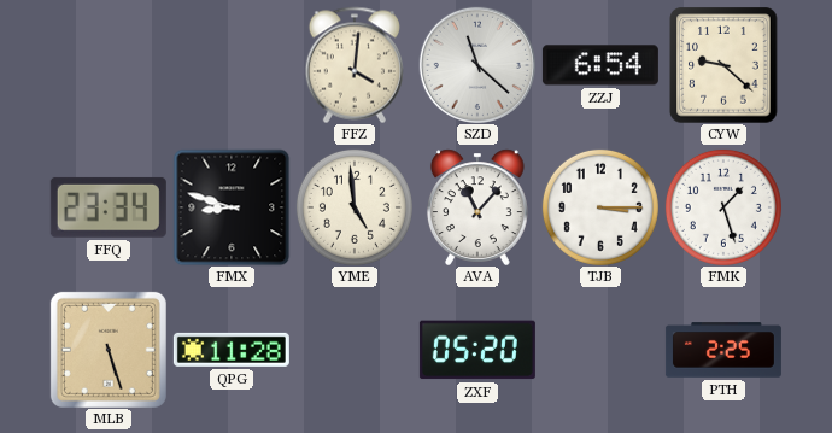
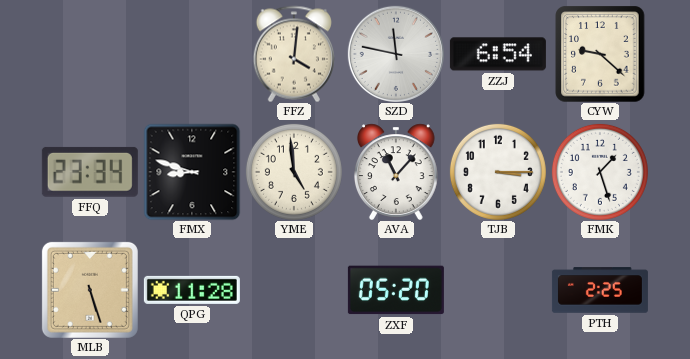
SZD: 11:22 -> 11:47 (396, 54)
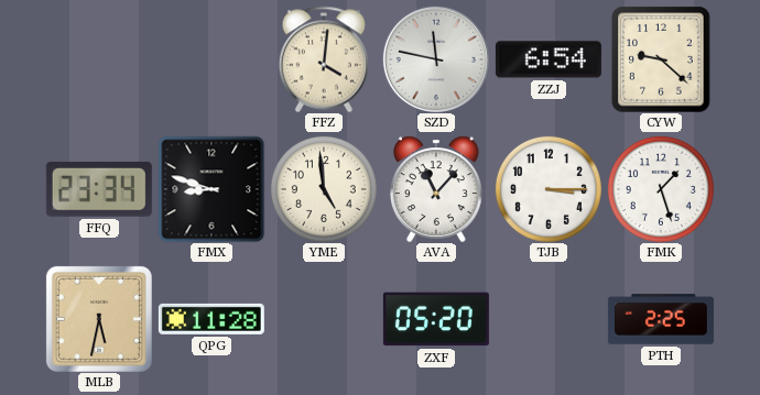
MLB: 5:27 -> 5:32 (99, 319)
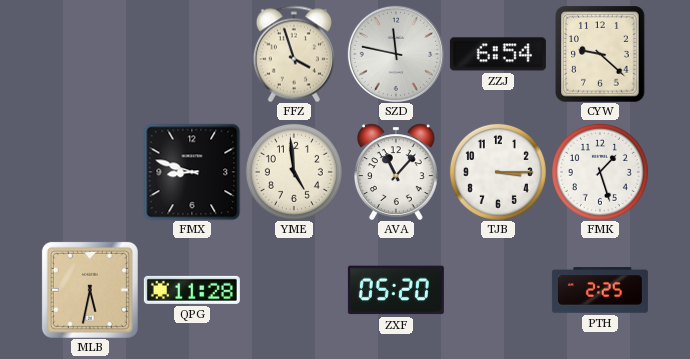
FFZ: 4:01 -> 3:57 (294, 54)
FFQ: 23:34 -> none (99, 189)
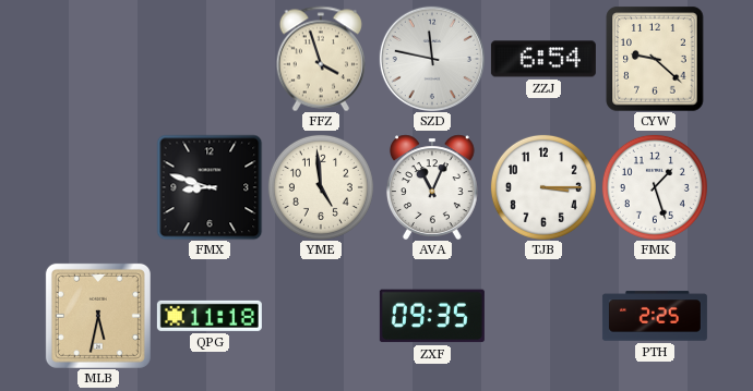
AVA: 11:07 -> 11:04 (432, 187)
QPG: 11:28 -> 11:18 (210, 316)
ZXF: 05:20 -> 09:35 (432, 316)
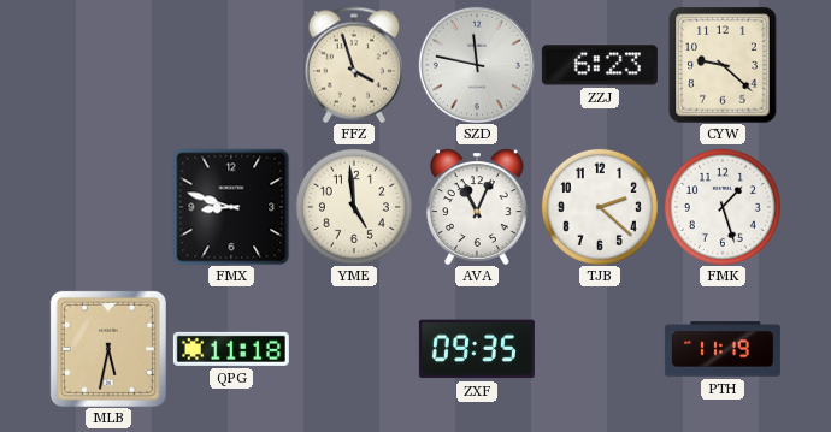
ZZJ: 6:54 -> 6:23 (600, 65)
TJB: 3:15 -> 2:22 (600, 207)
PTH: 2:25 -> 11:19 (723, 349)
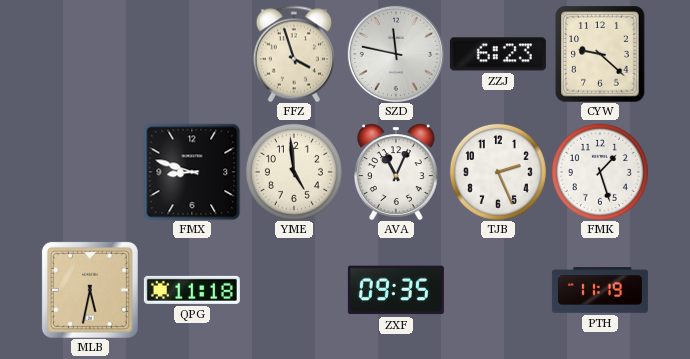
TJB: 2:22 -> 2:26 (498, 172)
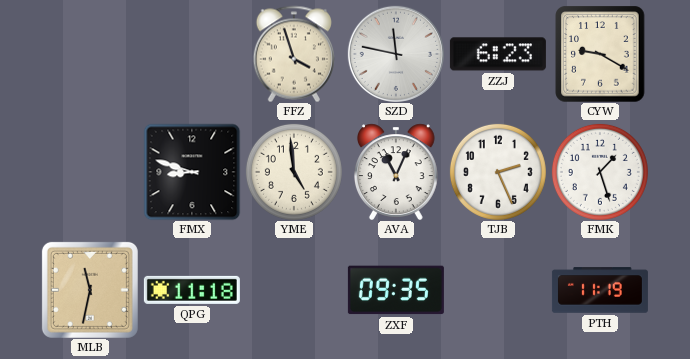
CYW: 9:22 -> 9:20 (600, 54)
MLB: 5:32 -> 11:32 (90, 290)
